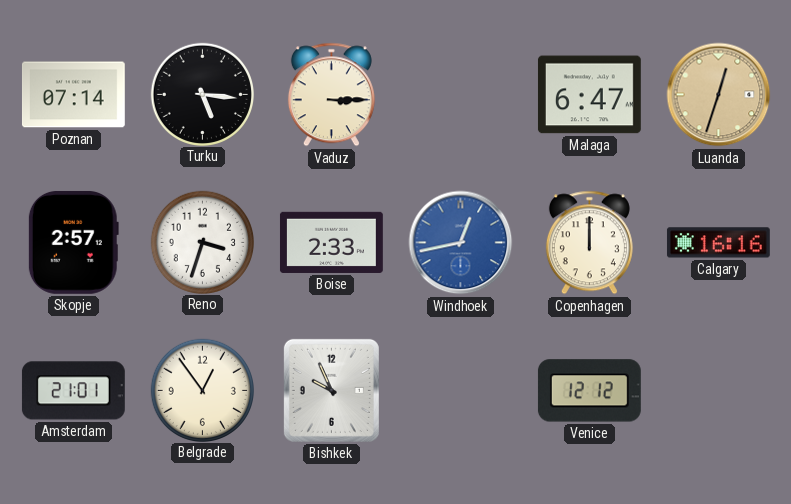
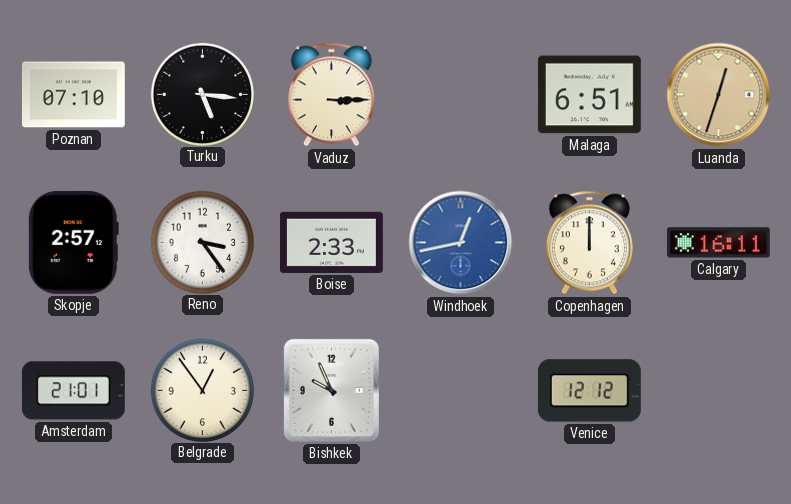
Poznan: 07:14 -> 07:10 (73, 95)
Malaga: 6:47 -> 6:51 (589, 95)
Reno: 3:33 -> 3:24 (202, 242)
Calgary: 16:16 -> 16:11 (718, 243)
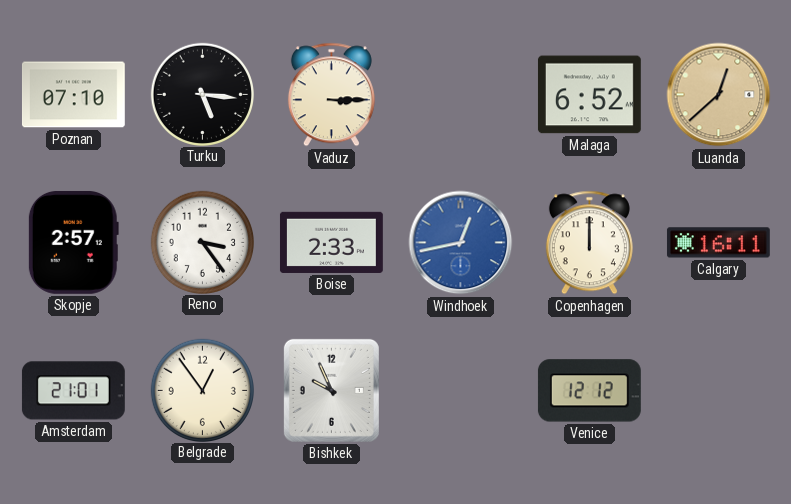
Malaga: 6:51 -> 6:52 (589, 95)
Luanda: 12:33 -> 12:38 (719, 95)
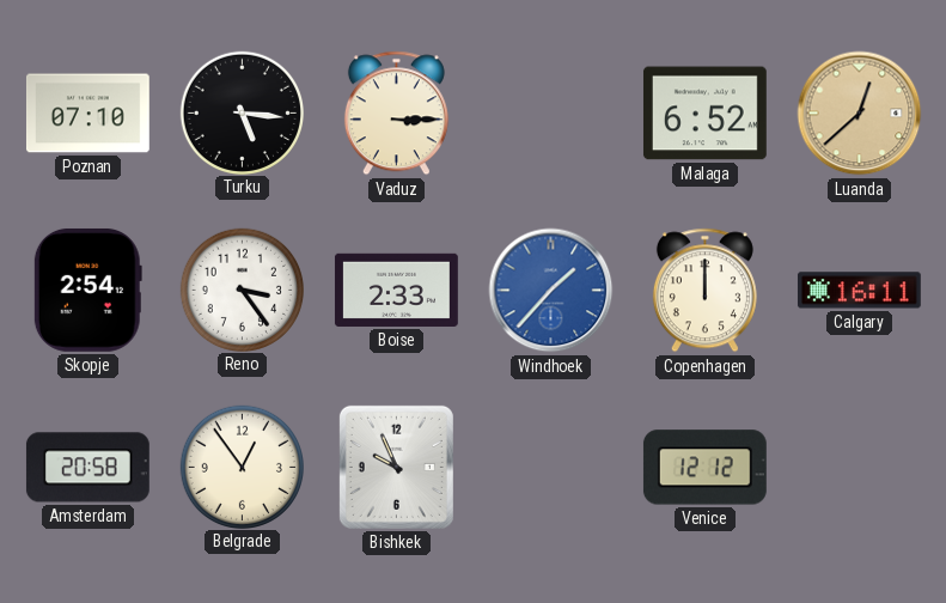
Skopje: 2:57 -> 2:54 (87, 290)
Windhoek: 12:43 -> 1:37 (551, 291)
Amsterdam: 21:01 -> 20:58 (87, 468)
